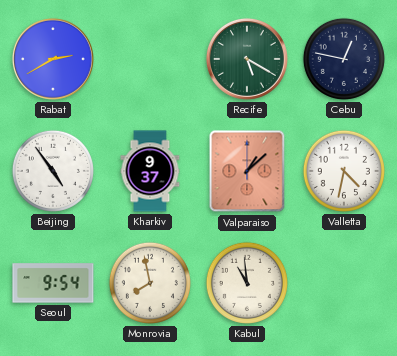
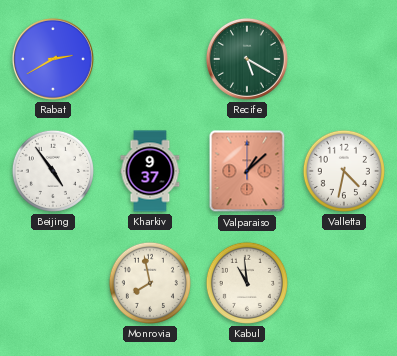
Cebu: 12:47 -> none (344, 59)
Seoul: 9:54 -> none (53, 283)
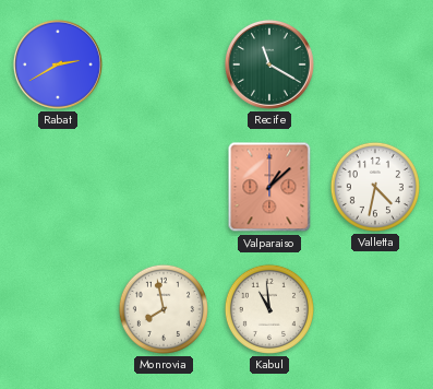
Recife: 5:20 -> 11:20 (269, 64)
Beijing: 4:54 -> none (53, 171)
Kharkiv: 9:37 -> none (150, 171)
